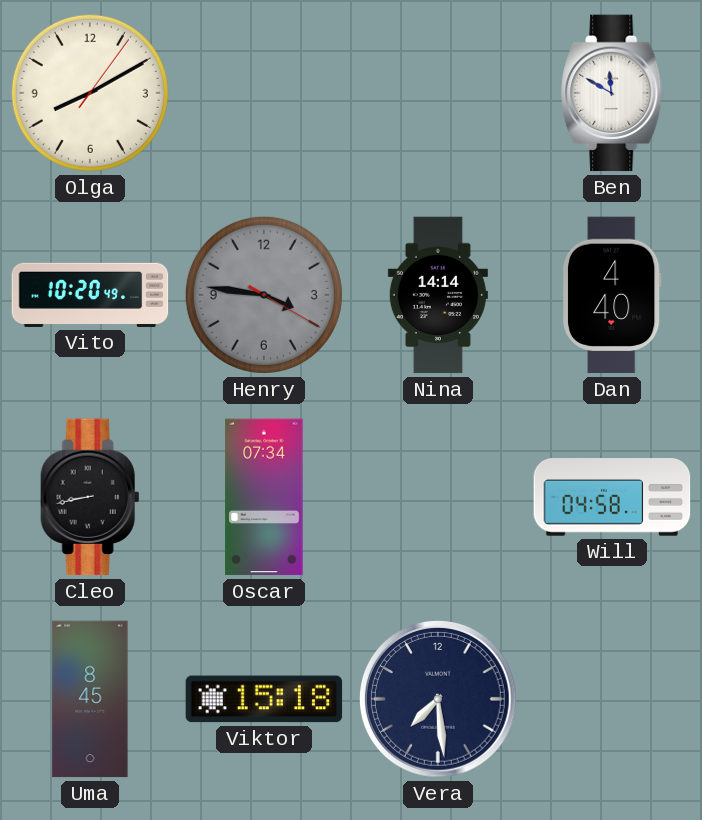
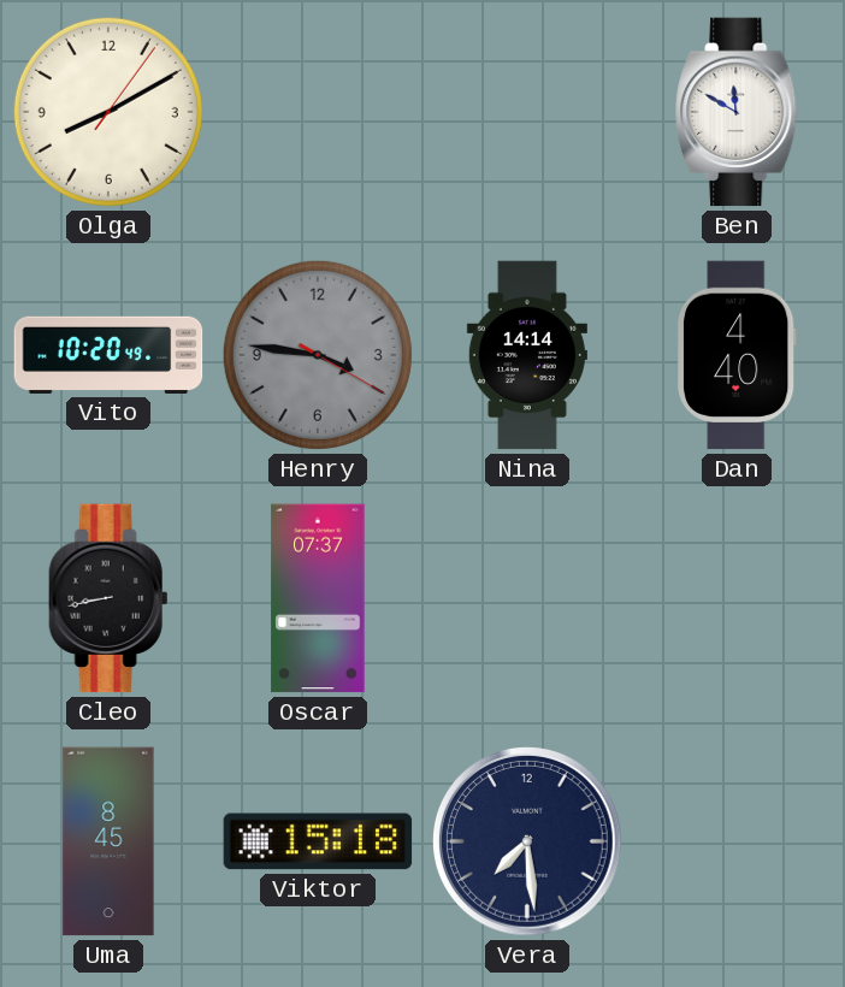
Oscar: 07:34 -> 07:37 (318, 598)
Will: 04:58 -> none (612, 497)
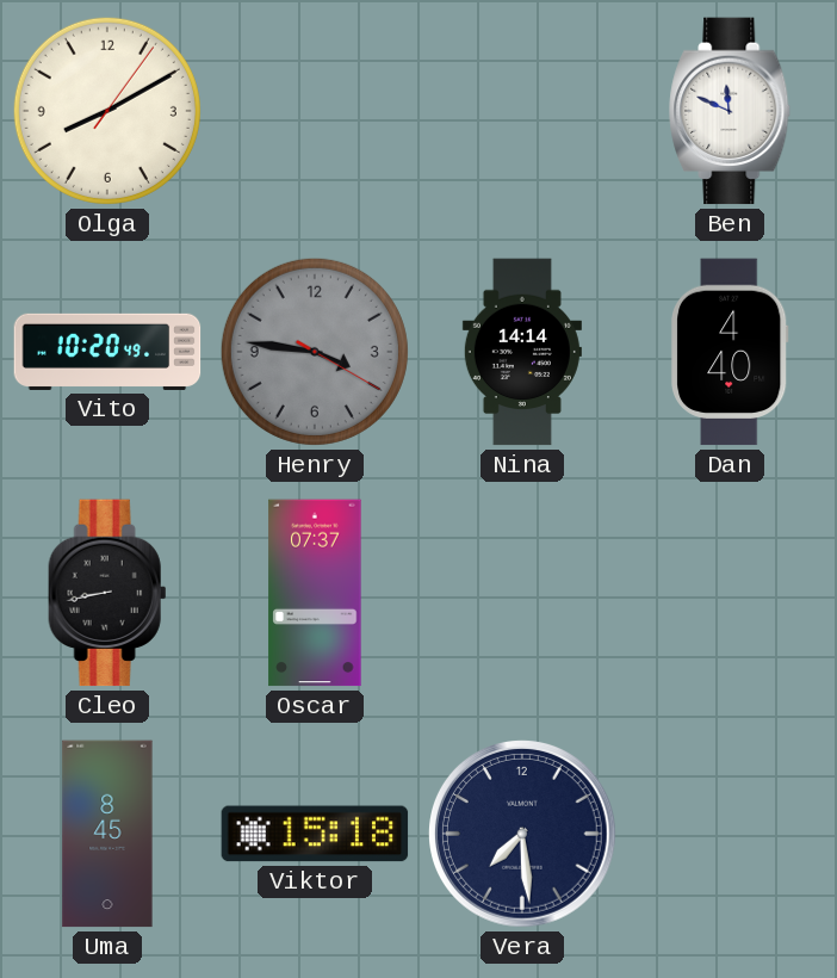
Ben: 11:50 -> 11:49 (731, 111)
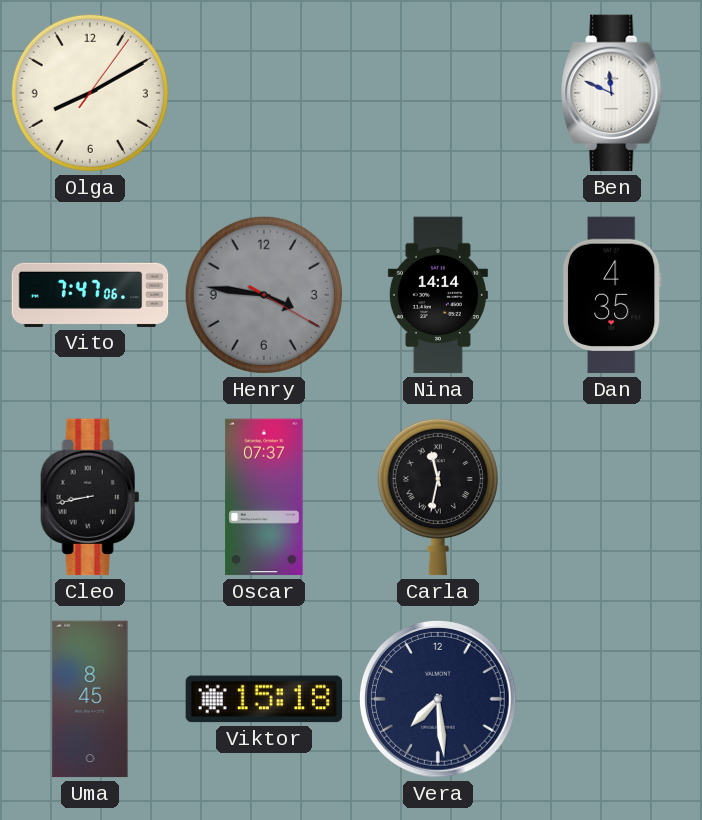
Vito: 10:20 -> 7:47 (90, 295)
Dan: 4:40 -> 4:35 (612, 295)
Carla: none -> 11:32 (438, 497)
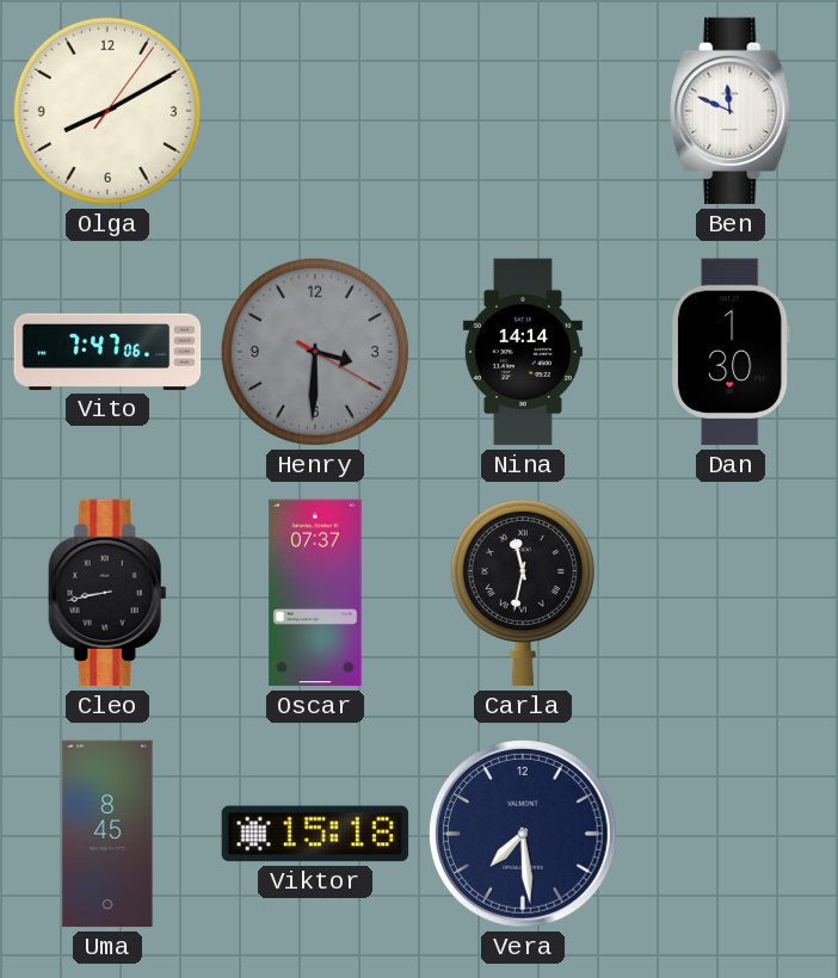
Henry: 3:46 -> 3:30 (315, 352)
Dan: 4:35 -> 1:30 (731, 352)
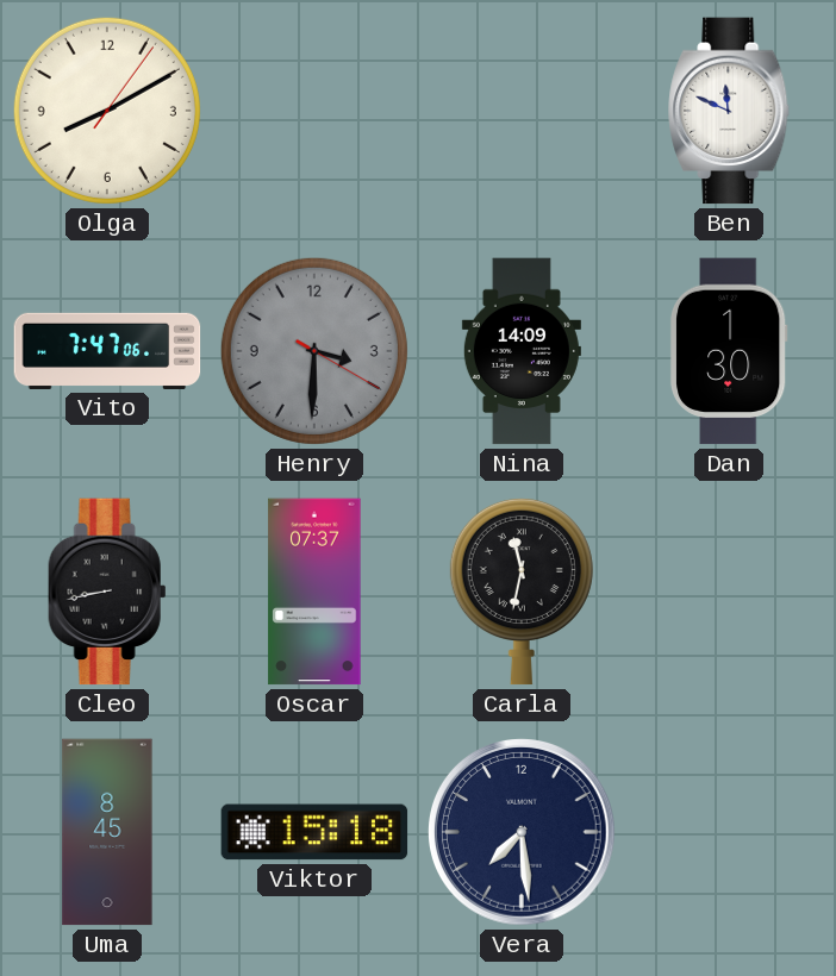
Nina: 14:14 -> 14:09 (522, 351)
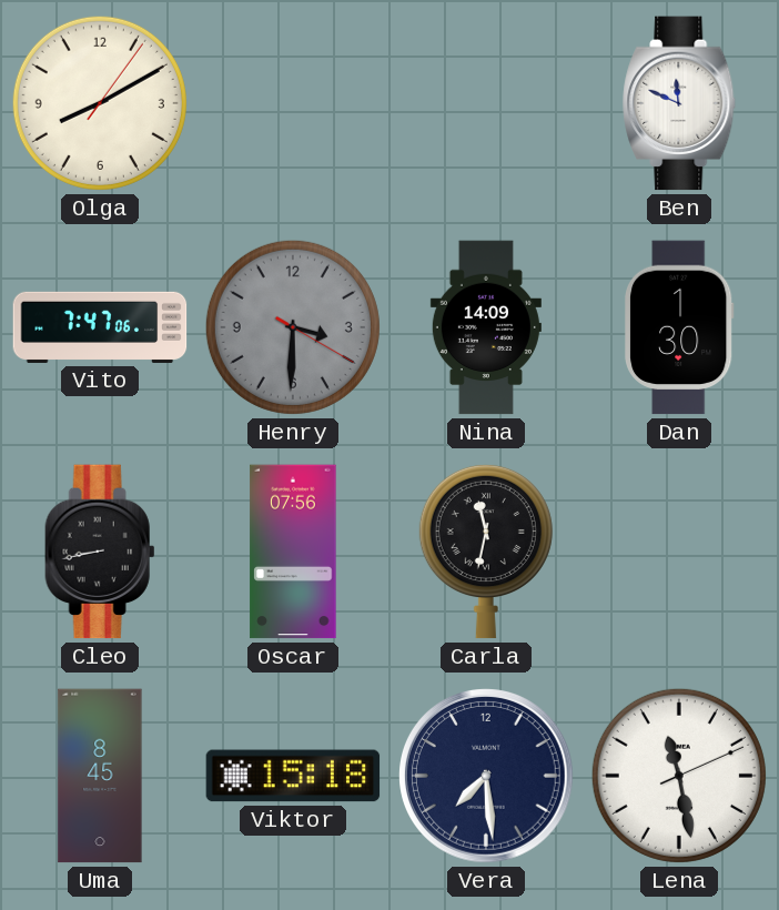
Oscar: 07:37 -> 07:56 (293, 552)
Lena: none -> 11:28 (679, 776)
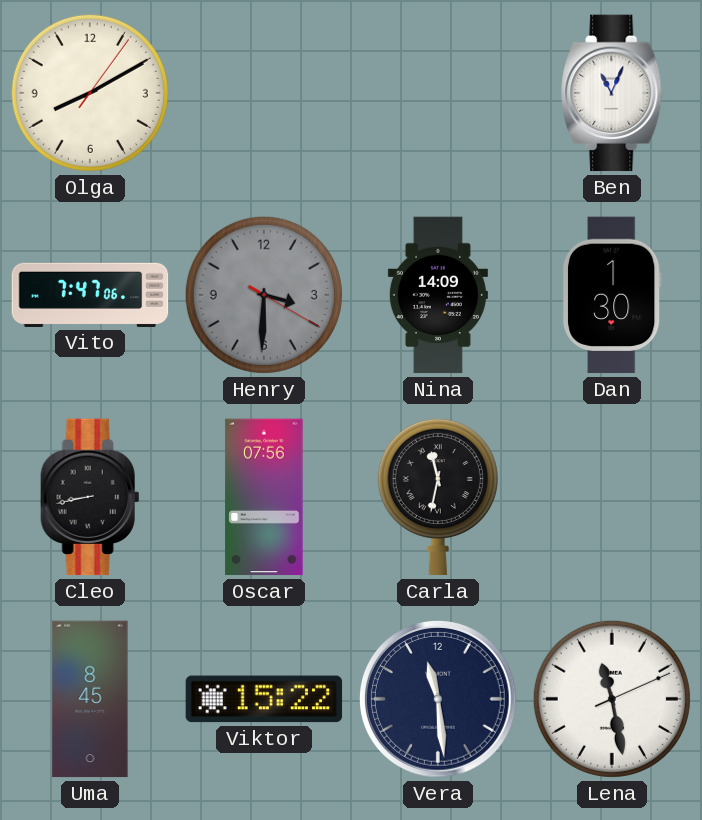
Ben: 11:49 -> 11:04 (613, 93)
Viktor: 15:18 -> 15:22 (264, 699)
Vera: 7:29 -> 11:29 (439, 700)
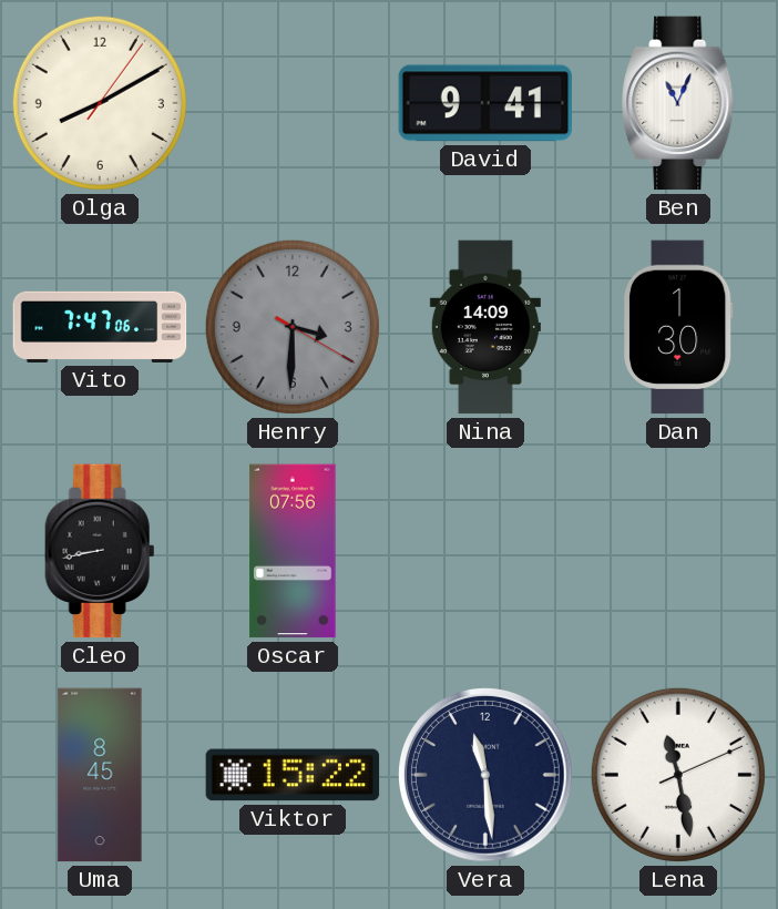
David: none -> 9:41 (485, 103)
Carla: 11:32 -> none (438, 497)
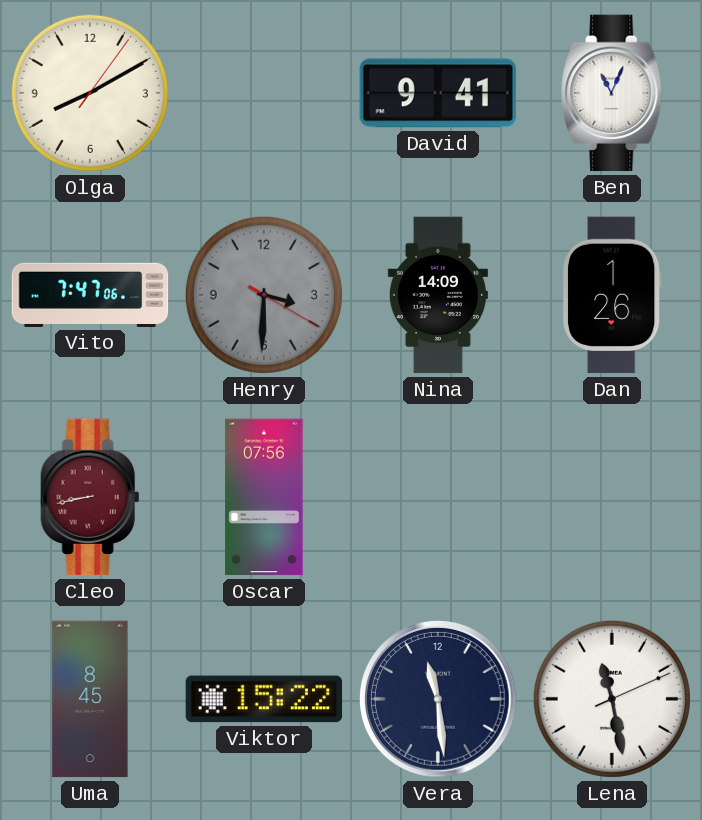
Dan: 1:30 -> 1:26 (612, 295)
Cleo dial: black -> burgundy (90, 497)
